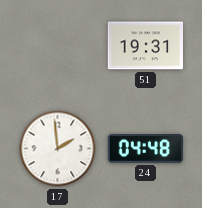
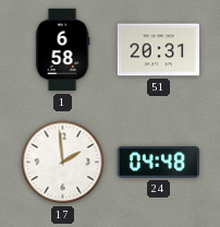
1: none -> 6:58 (62, 50)
51: 19:31 -> 20:31 (159, 50)
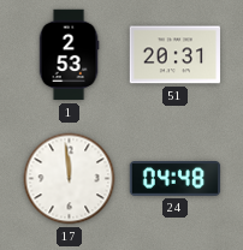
1: 6:58 -> 2:53 (69, 55)
17: 1:59 -> 11:59 (70, 179)
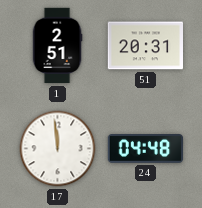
1: 2:53 -> 2:51 (57, 46)
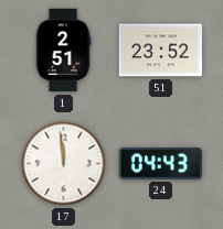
51: 20:31 -> 23:52 (161, 51)
24: 04:48 -> 04:43 (161, 164)
